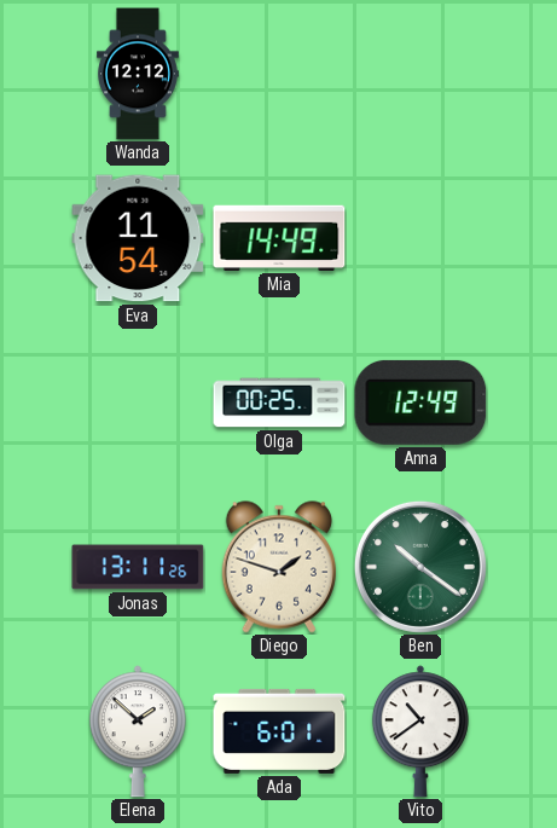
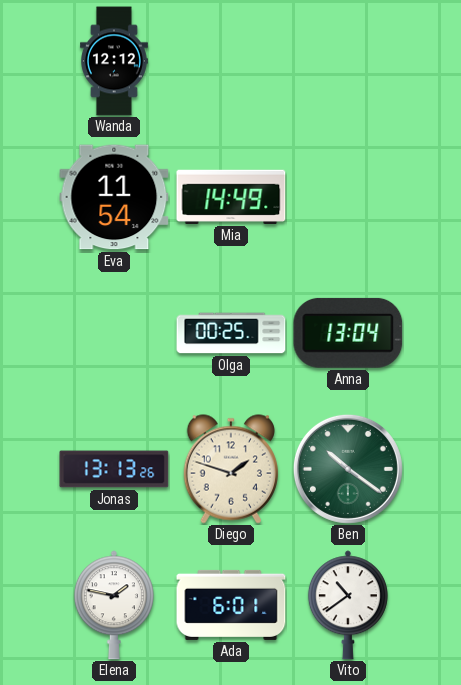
Anna: 12:49 -> 13:04 (348, 333)
Jonas: 13:11 -> 13:13 (114, 469)
Elena: 1:52 -> 1:47 (114, 605)
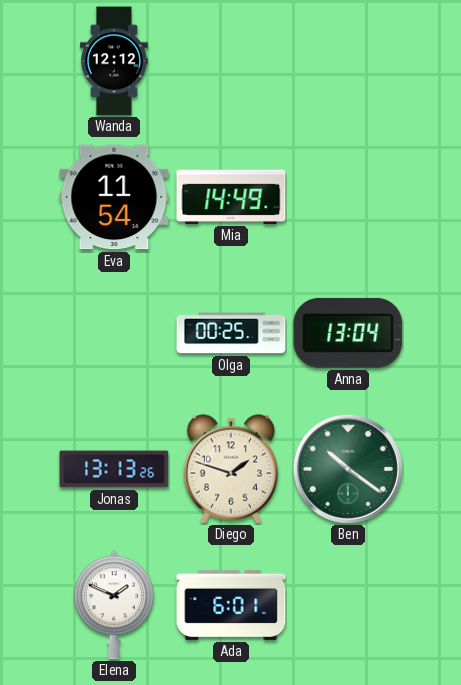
Elena: 1:47 -> 1:49 (114, 605)
Vito: 10:39 -> none (348, 605)
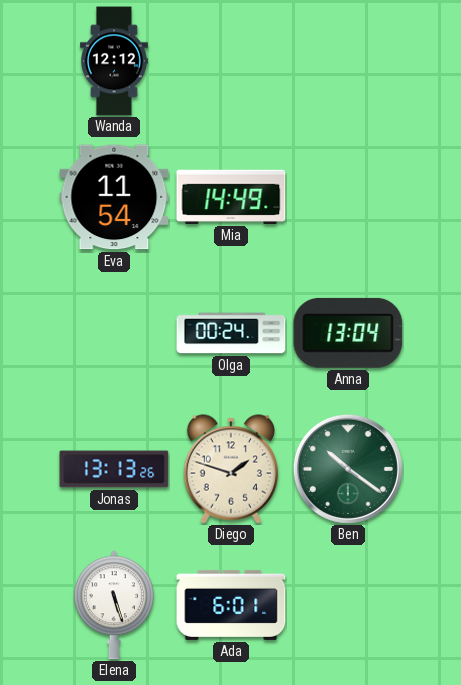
Olga: 00:25 -> 00:24 (231, 333)
Elena: 1:49 -> 5:27 (114, 605)
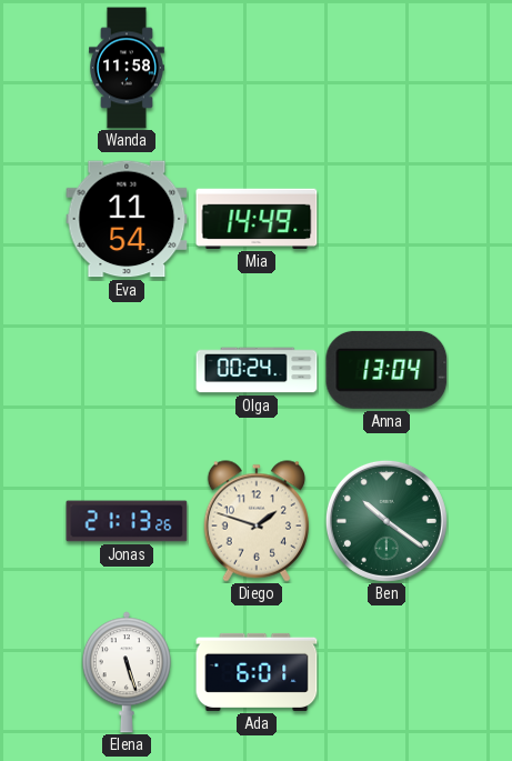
Wanda: 12:12 -> 11:58 (127, 68)
Jonas: 13:13 -> 21:13 (127, 521)
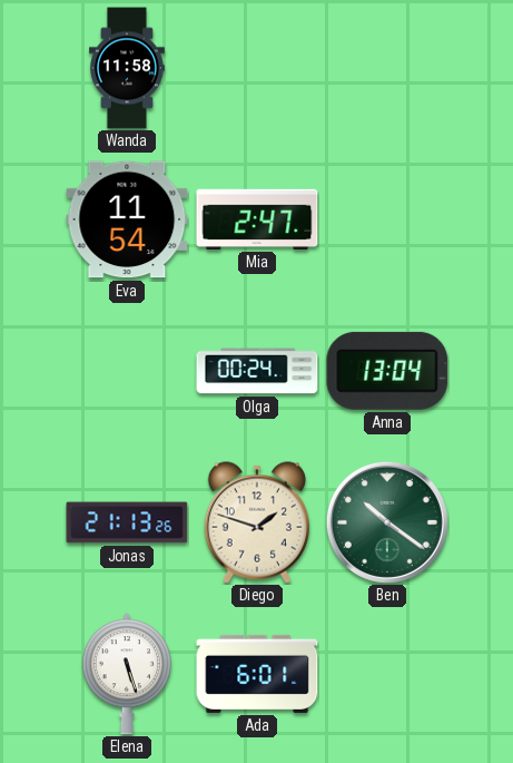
Mia: 14:49 -> 2:47 (257, 219)
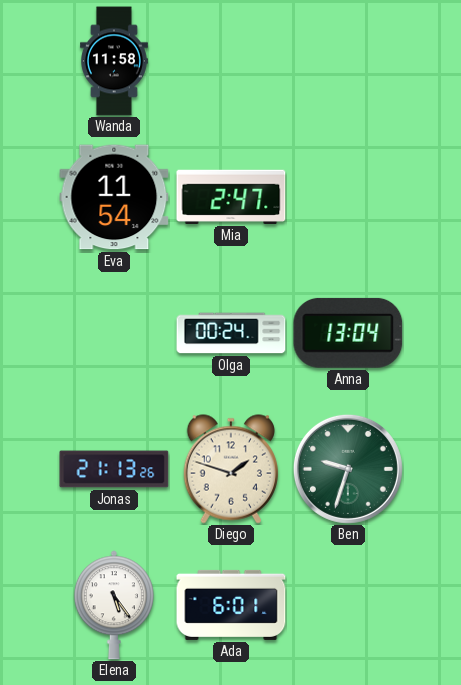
Ben: 10:21 -> 9:33 (348, 469)
Elena: 5:27 -> 5:24 (114, 605)
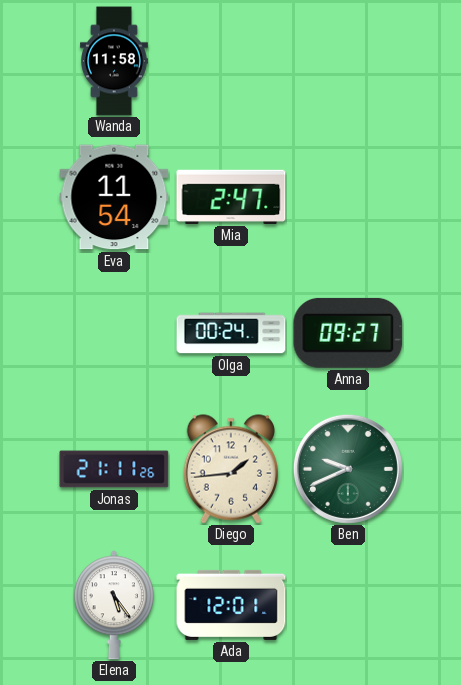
Anna: 13:04 -> 09:27 (348, 333)
Jonas: 21:13 -> 21:11 (114, 469)
Diego: 1:48 -> 1:44 (230, 469)
Ben: 9:33 -> 9:41 (348, 469)
Ada: 6:01 -> 12:01 (231, 605)
